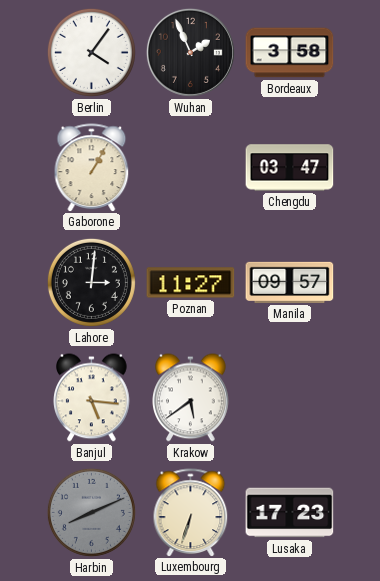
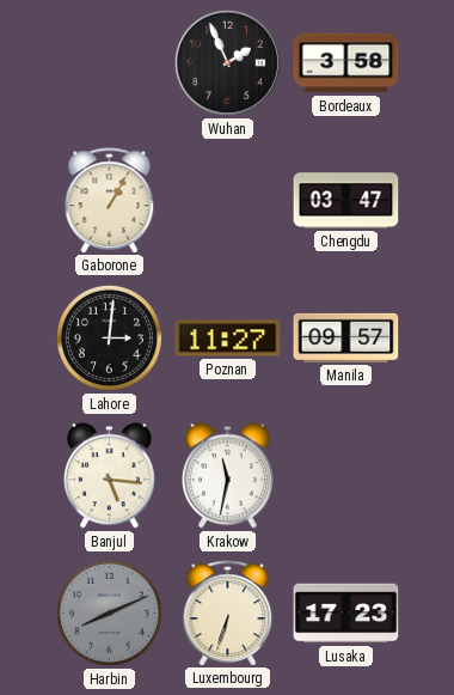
Berlin: 4:06 -> none (91, 52)
Krakow: 5:39 -> 11:32 (228, 476)
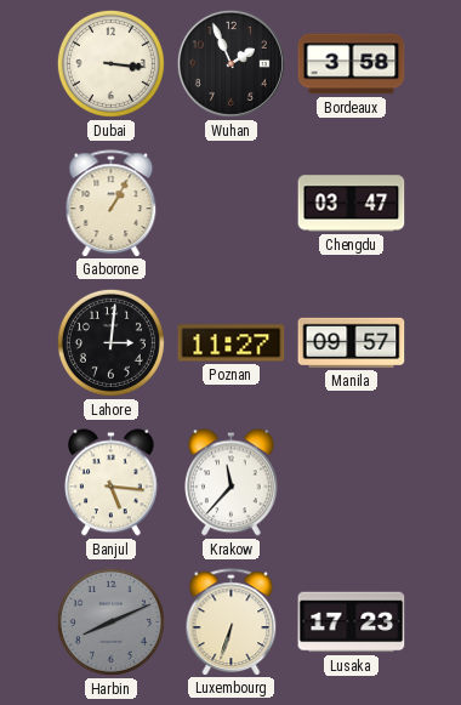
Dubai: none -> 3:16 (110, 63)
Krakow: 11:32 -> 11:37 (232, 483)
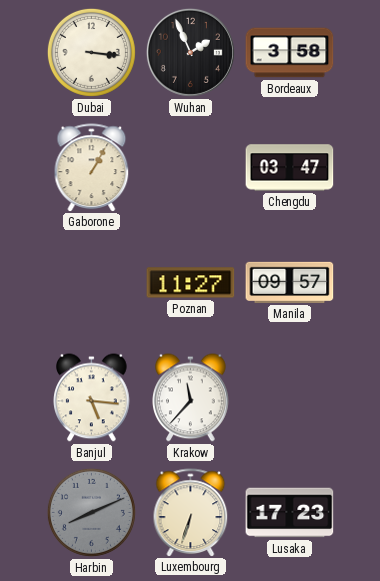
Lahore: 3:01 -> none (110, 342)
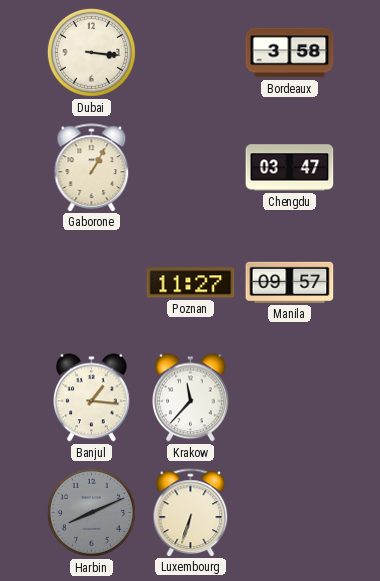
Wuhan: 1:56 -> none (190, 52)
Banjul: 5:16 -> 1:16 (92, 398)
Lusaka: 17:23 -> none (290, 513)
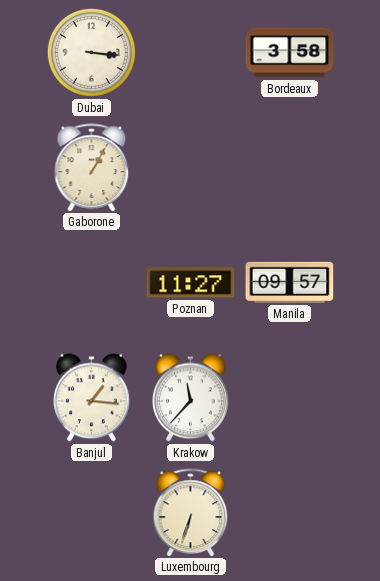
Chengdu: 03:47 -> none (290, 168)
Harbin: 8:11 -> none (91, 512)
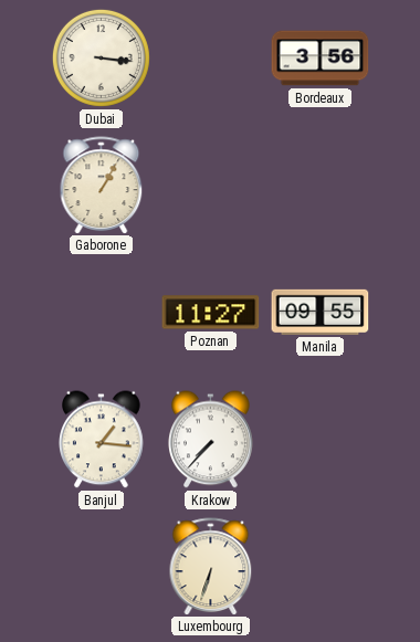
Bordeaux: 3:58 -> 3:56 (321, 59)
Manila: 09:57 -> 09:55 (321, 312)
Krakow: 11:37 -> 7:37 (211, 440)
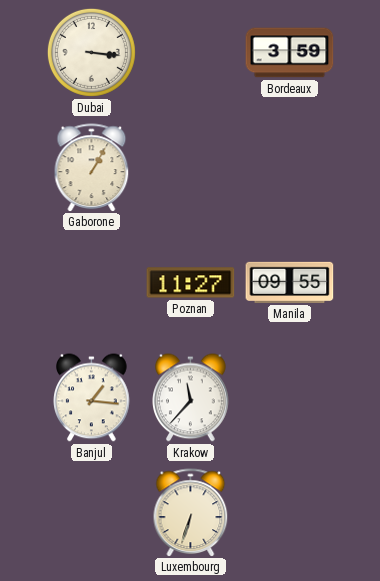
Bordeaux: 3:56 -> 3:59 (290, 53)
Krakow: 7:37 -> 11:37 (191, 398)
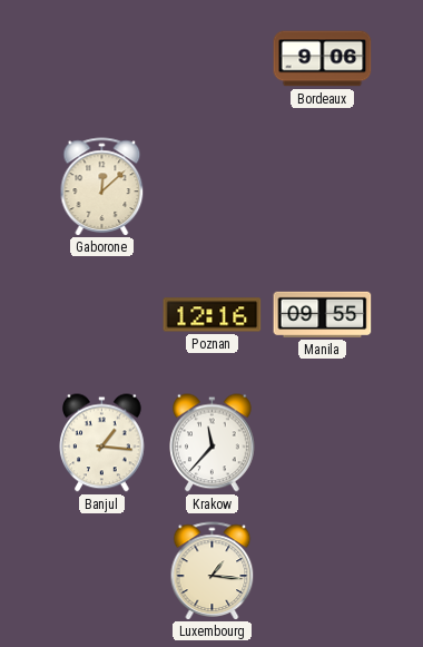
Dubai: 3:16 -> none (91, 52)
Bordeaux: 3:59 -> 9:06 (323, 59)
Gaborone: 1:05 -> 12:08 (102, 186)
Poznan: 11:27 -> 12:16 (213, 315)
Luxembourg: 6:33 -> 1:16 (213, 570)
